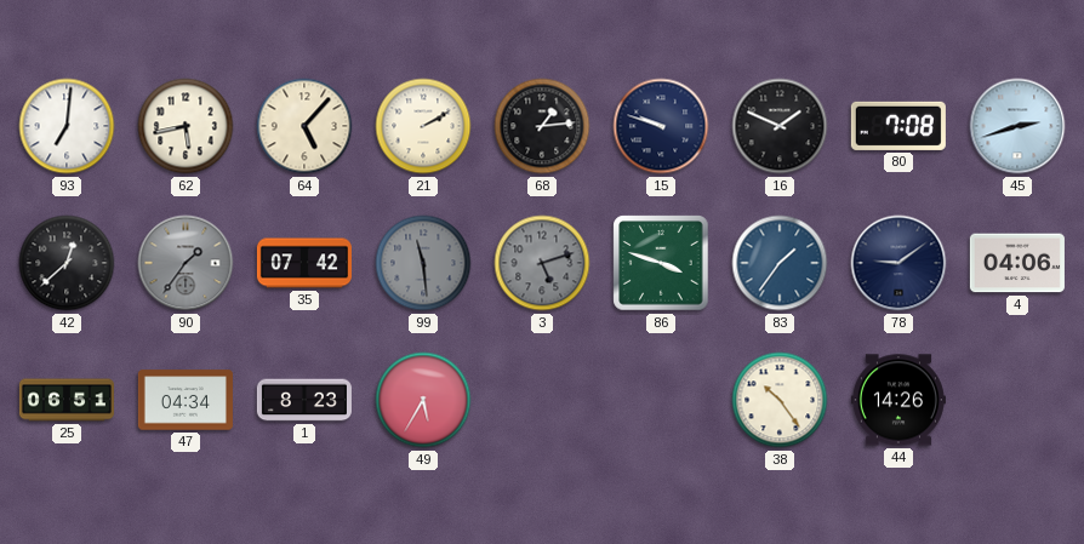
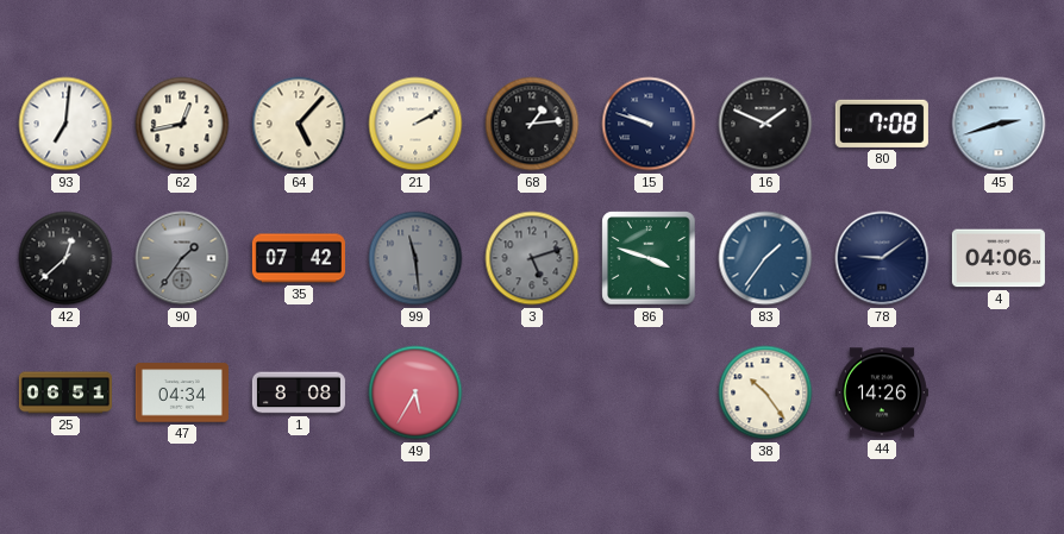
62: 5:43 -> 12:43 (182, 124)
1: 8:23 -> 8:08 (299, 392)
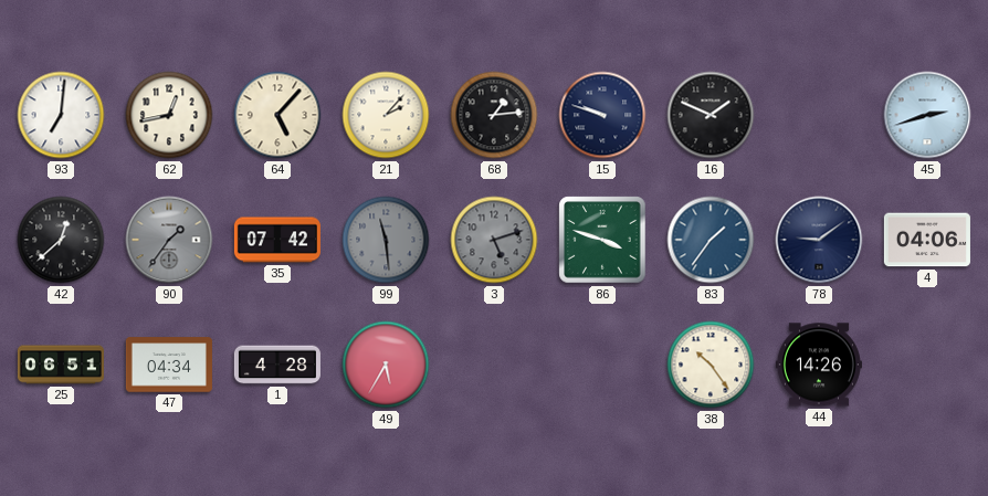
21: 2:10 -> 2:07 (386, 115)
80: 7:08 -> none (882, 124)
1: 8:08 -> 4:28 (277, 365)
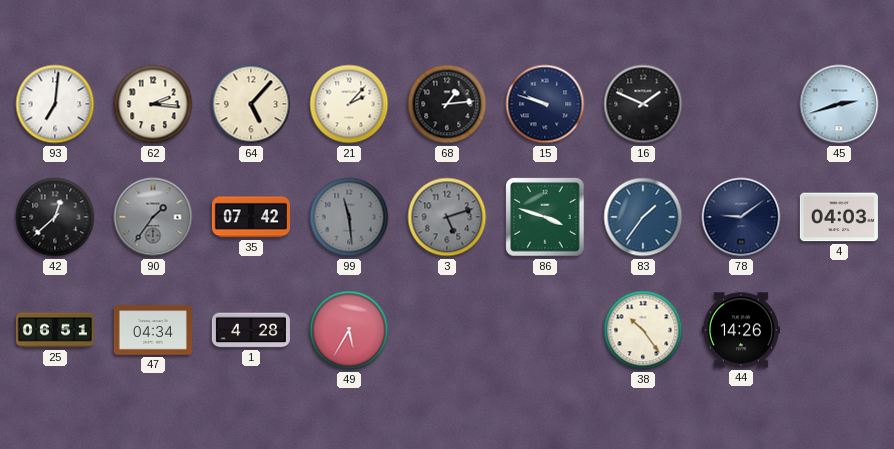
62: 12:43 -> 2:16 (153, 104)
4: 04:06 -> 04:03 (839, 217)
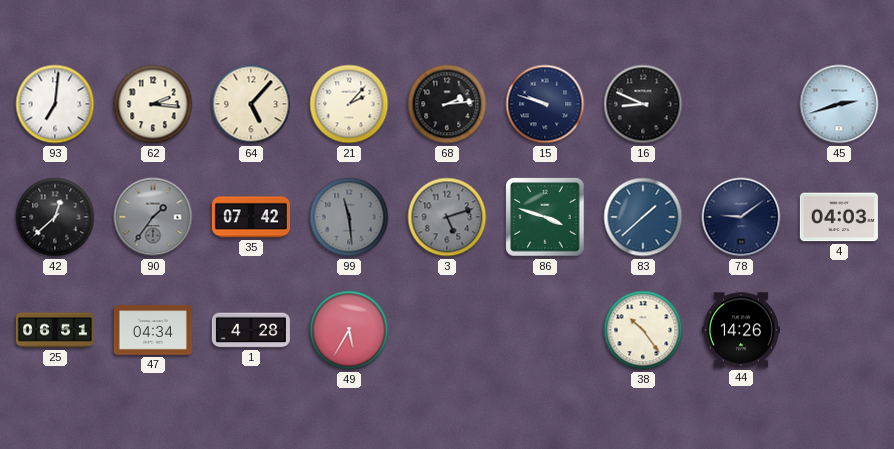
68: 1:14 -> 2:14 (447, 104)
16: 1:49 -> 8:49 (643, 104)
83: 1:36 -> 1:38 (643, 217)
